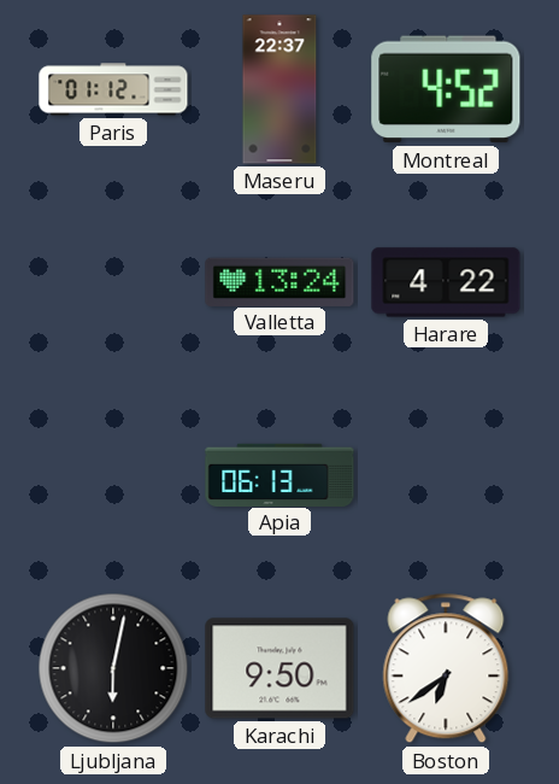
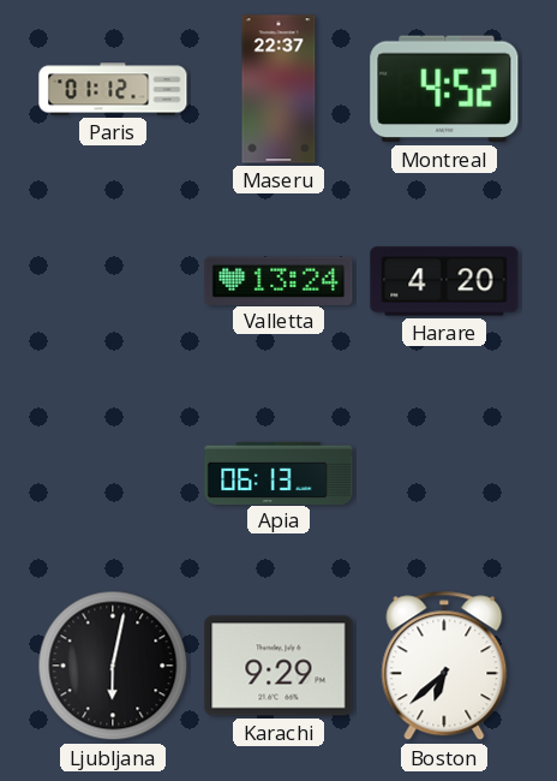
Harare: 4:22 -> 4:20 (444, 281)
Karachi: 9:50 -> 9:29 (278, 666)
Boston: 6:39 -> 6:38 (444, 666)
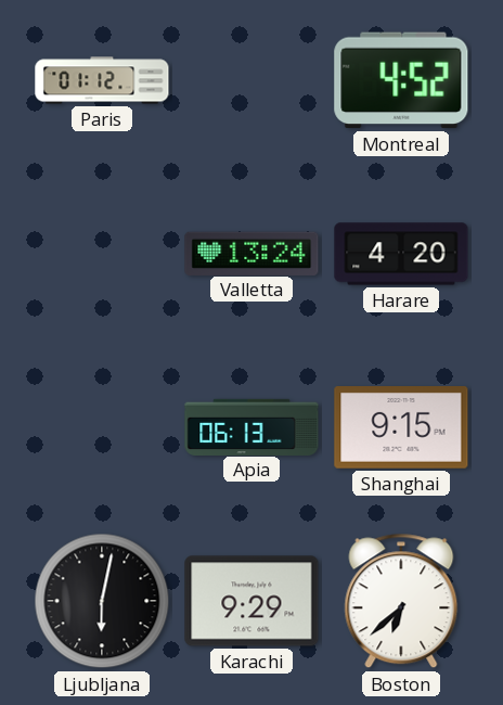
Maseru: 22:37 -> none (278, 89)
Shanghai: none -> 9:15 (401, 428)
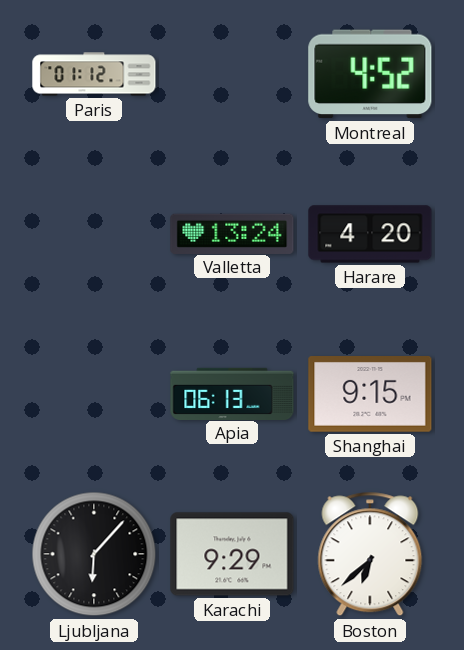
Ljubljana: 6:02 -> 6:07 (94, 554)
